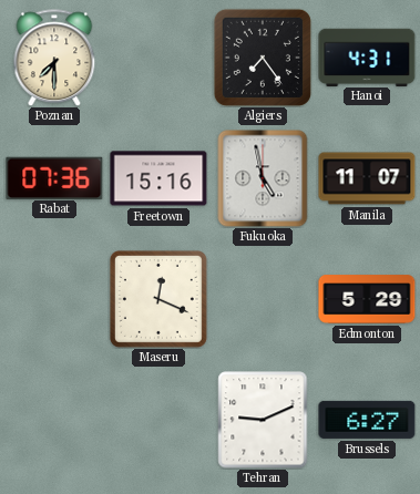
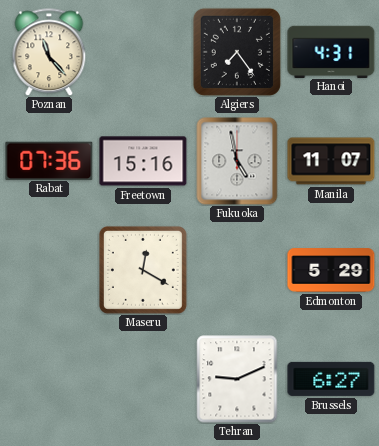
Poznan: 7:30 -> 11:23 (49, 52)
Maseru: 12:19 -> 12:20 (143, 270)
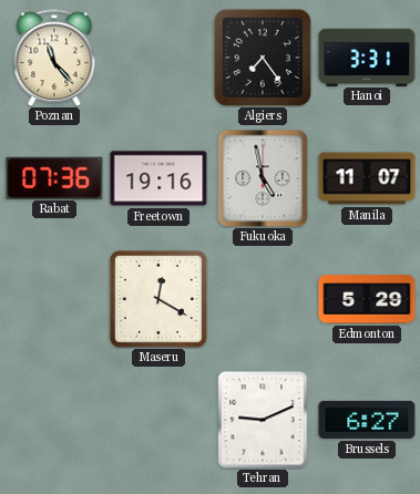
Hanoi: 4:31 -> 3:31 (367, 56)
Freetown: 15:16 -> 19:16 (158, 178)
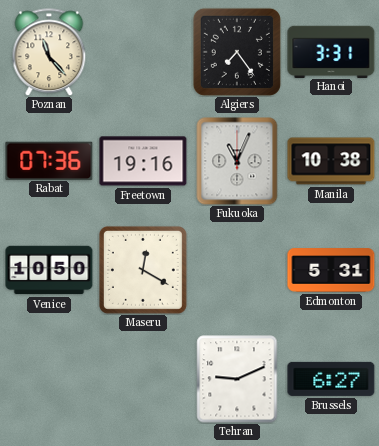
Fukuoka: 4:58 -> 11:04 (237, 161)
Manila: 11:07 -> 10:38 (331, 161)
Venice: none -> 10:50 (49, 270)
Edmonton: 5:29 -> 5:31 (331, 270)
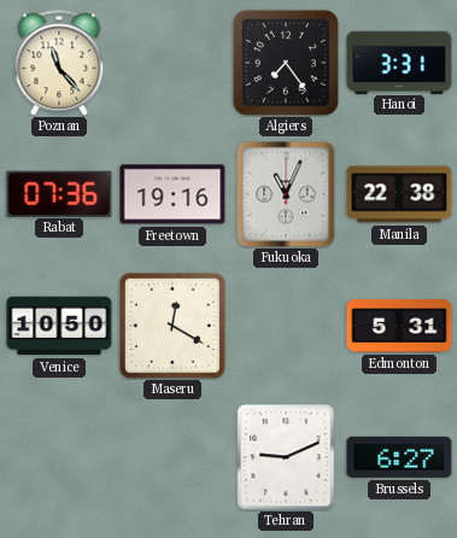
Manila: 10:38 -> 22:38 (399, 194)
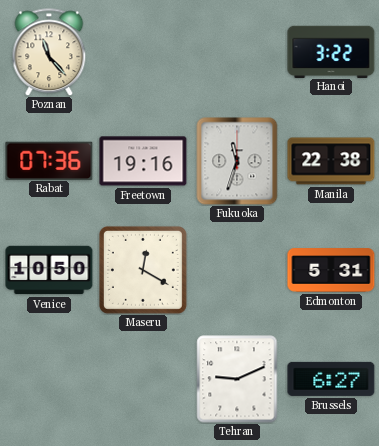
Algiers: 7:24 -> none (286, 63)
Hanoi: 3:31 -> 3:22 (331, 51)
Fukuoka: 11:04 -> 11:33 (237, 161)
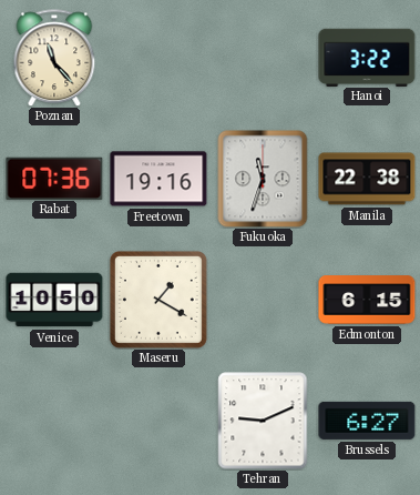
Maseru: 12:20 -> 1:20 (158, 300)
Edmonton: 5:31 -> 6:15 (367, 300)
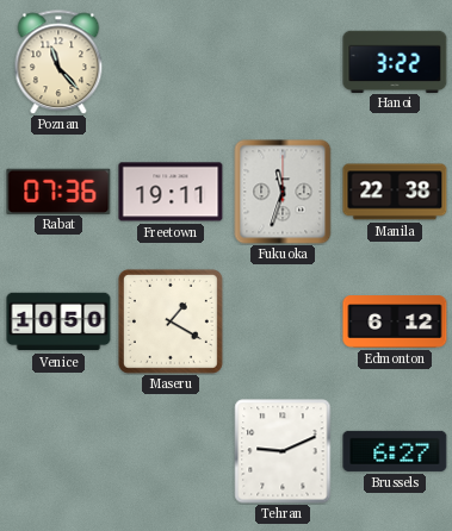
Freetown: 19:16 -> 19:11 (171, 192)
Edmonton: 6:15 -> 6:12 (395, 321)
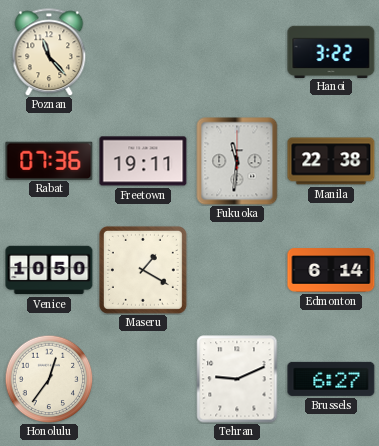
Fukuoka: 11:33 -> 11:31 (237, 161)
Edmonton: 6:12 -> 6:14 (331, 270)
Honolulu: none -> 12:36 (49, 379)
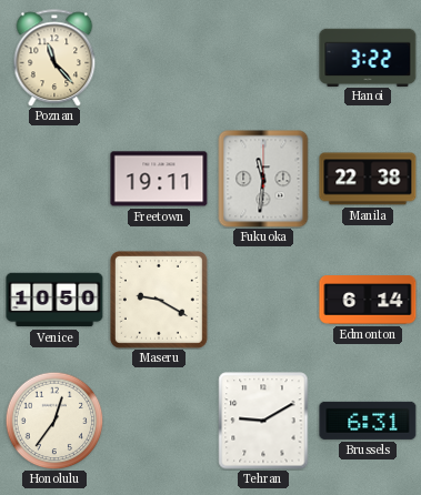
Rabat: 07:36 -> none (49, 160)
Maseru: 1:20 -> 9:20 (159, 300)
Tehran: 9:11 -> 9:10 (263, 421)
Brussels: 6:27 -> 6:31 (368, 421)
